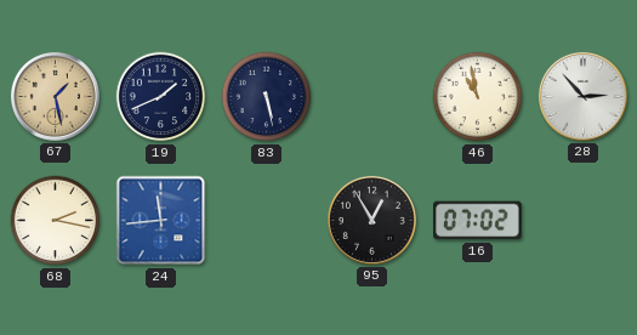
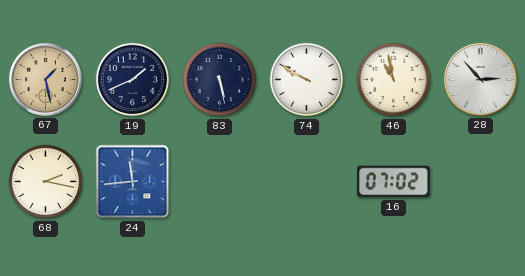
74: none -> 9:50 (307, 80)
95: 12:55 -> none (371, 220)
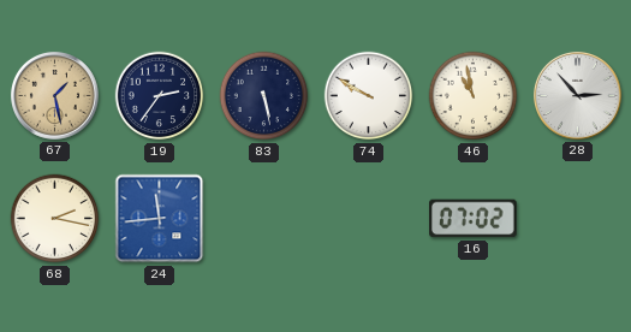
19: 1:41 -> 2:36 (160, 96)
